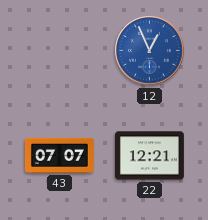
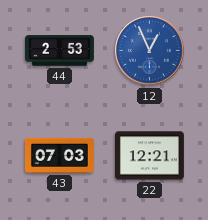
44: none -> 2:53 (60, 51)
43: 07:07 -> 07:03 (59, 155)
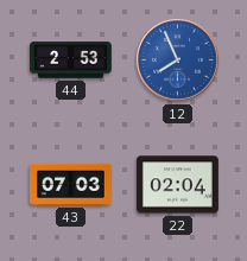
12: 12:56 -> 7:56 (178, 61)
22: 12:21 -> 02:04 (177, 185)
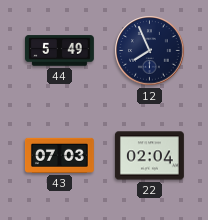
44: 2:53 -> 5:49 (60, 51)
12 dial: blue -> navy (150, 51)
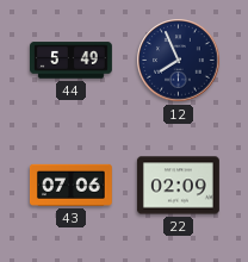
43: 07:03 -> 07:06 (70, 185)
22: 02:04 -> 02:09 (178, 186)
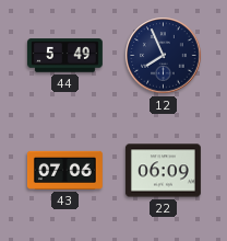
22: 02:09 -> 06:09 (163, 171)
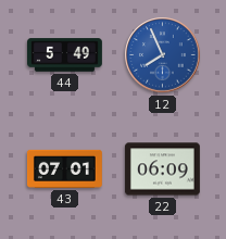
12 dial: navy -> blue (163, 55)
43: 07:06 -> 07:01 (64, 168)
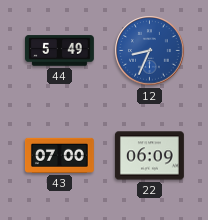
12: 7:56 -> 8:34 (150, 51)
43: 07:01 -> 07:00 (59, 155)
